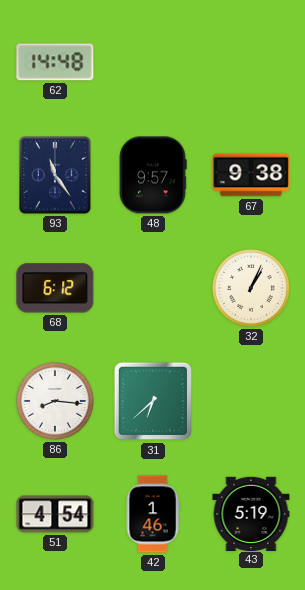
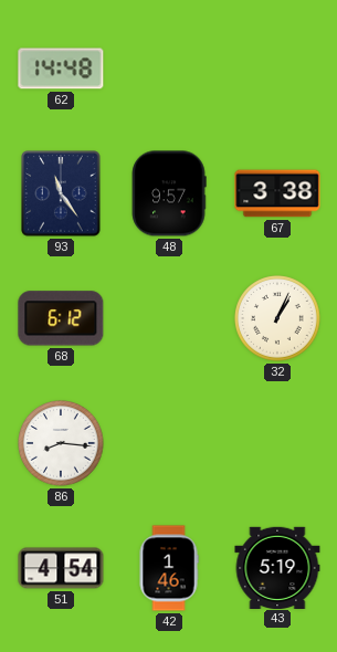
67: 9:38 -> 3:38 (277, 193)
31: 6:38 -> none (153, 401)
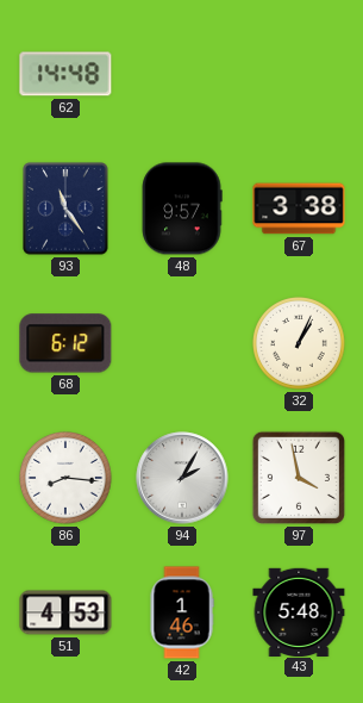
94: none -> 2:05 (182, 478)
97: none -> 3:58 (299, 478)
51: 4:54 -> 4:53 (65, 612)
43: 5:19 -> 5:48 (299, 611)
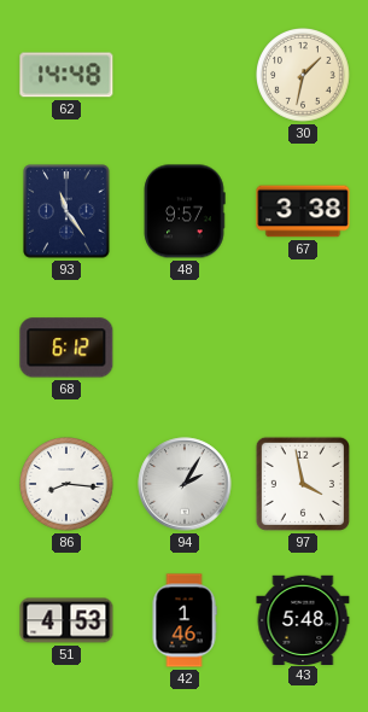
30: none -> 1:32 (304, 76)
32: 1:04 -> none (300, 344)
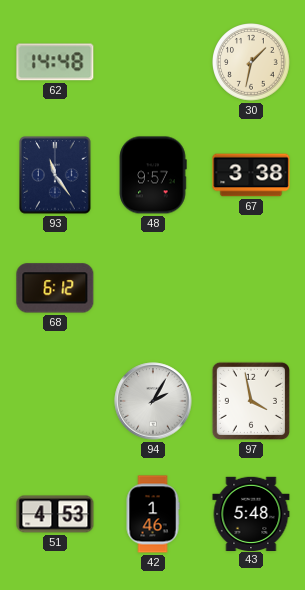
86: 8:16 -> none (68, 485)
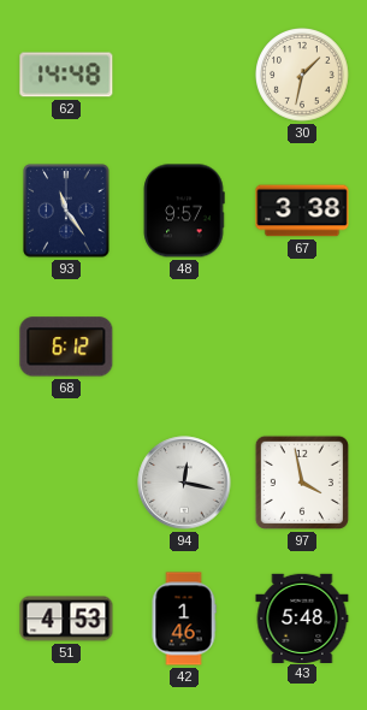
94: 2:05 -> 12:17 (184, 483)
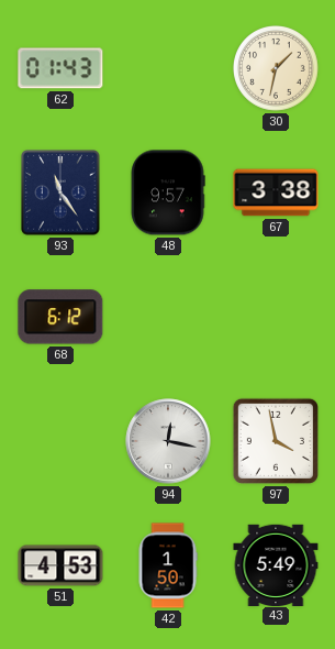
62: 14:48 -> 01:43 (60, 68)
42: 1:46 -> 1:50 (168, 565)
43: 5:48 -> 5:49 (276, 564)
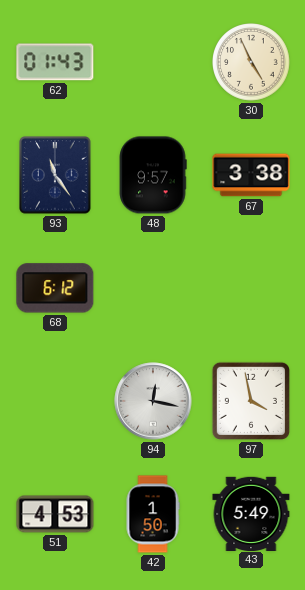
30: 1:32 -> 4:56 (252, 63)
